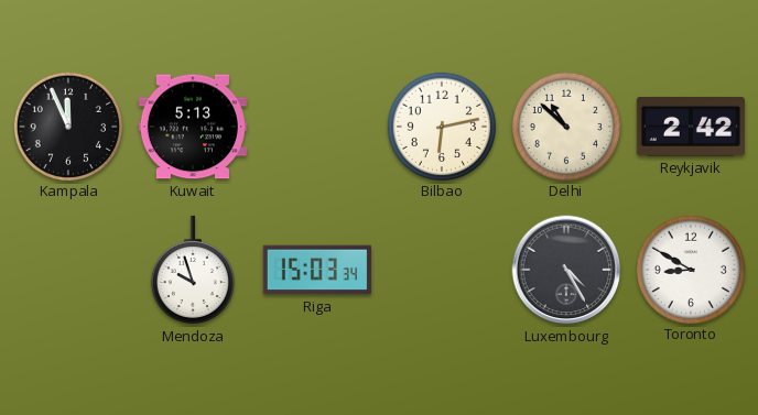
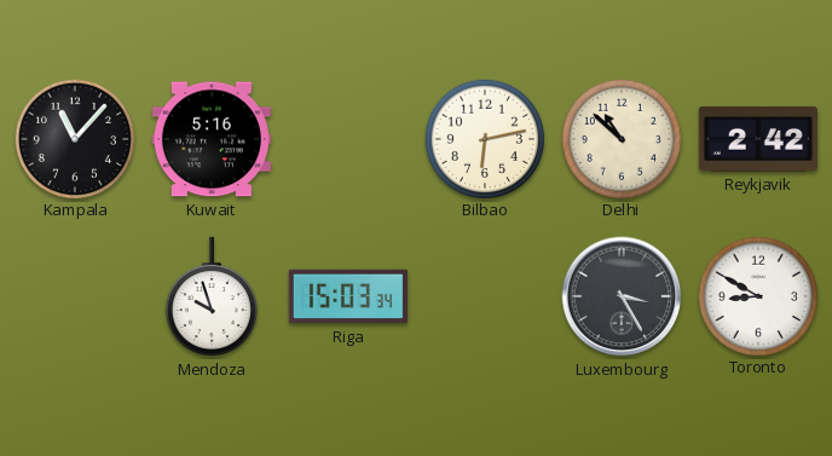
Kampala: 11:56 -> 11:07 (74, 138)
Kuwait: 5:13 -> 5:16 (212, 139)
Luxembourg: 4:25 -> 3:25 (622, 296)
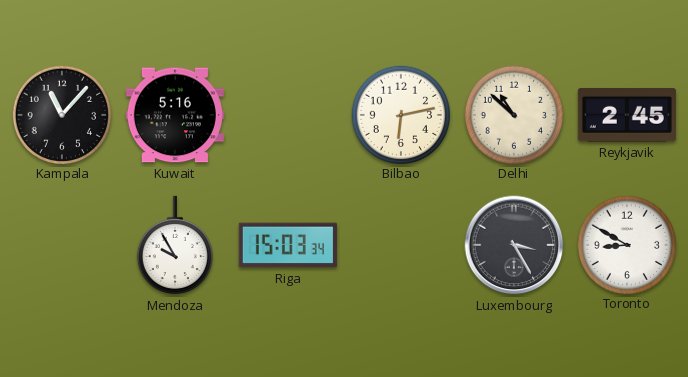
Reykjavik: 2:42 -> 2:45 (627, 115)
Mendoza: 9:57 -> 9:55 (175, 245)
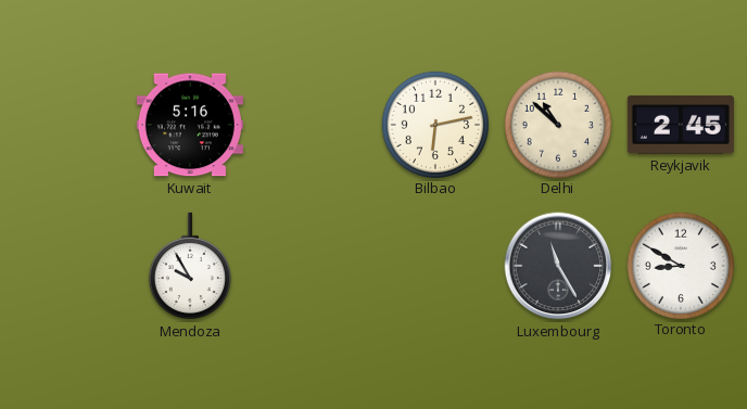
Kampala: 11:07 -> none (61, 114)
Riga: 15:03 -> none (288, 245)
Luxembourg: 3:25 -> 11:25 (558, 266)
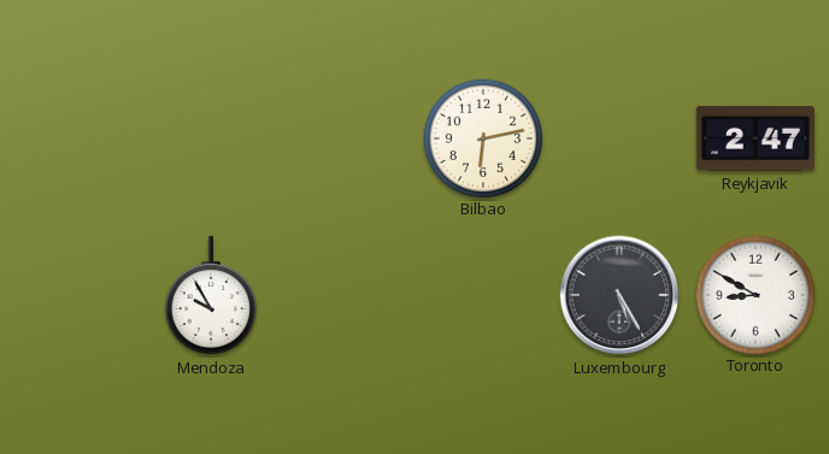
Kuwait: 5:16 -> none (190, 125)
Delhi: 10:52 -> none (557, 124)
Reykjavik: 2:45 -> 2:47 (755, 138)
Luxembourg: 11:25 -> 5:25 (619, 295)
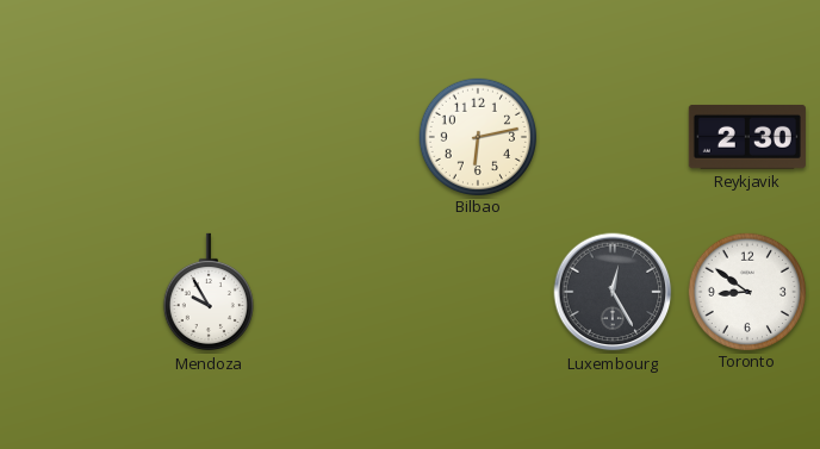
Reykjavik: 2:47 -> 2:30 (747, 137)
Luxembourg: 5:25 -> 12:25 (613, 292)
Toronto: 8:50 -> 8:51 (746, 291)
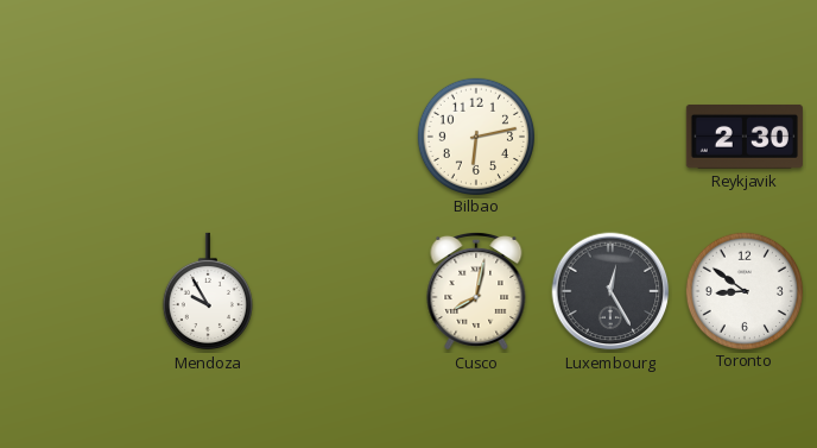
Cusco: none -> 8:02 (476, 291)
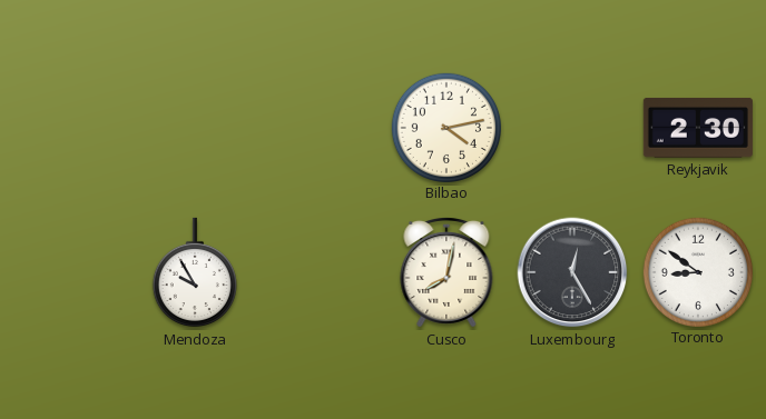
Bilbao: 6:13 -> 4:13 (445, 127)
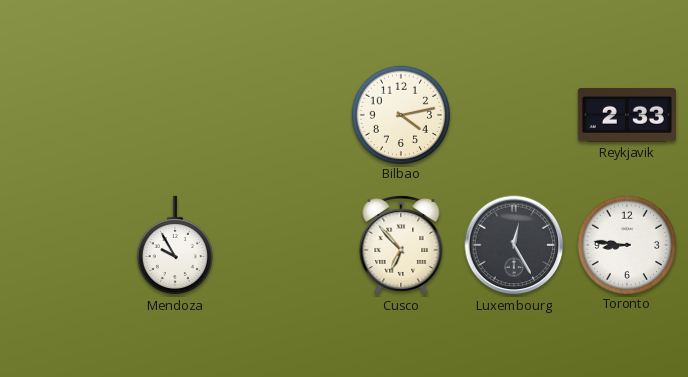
Reykjavik: 2:30 -> 2:33 (627, 115)
Cusco: 8:02 -> 6:53 (401, 245)
Toronto: 8:51 -> 8:46 (626, 244)
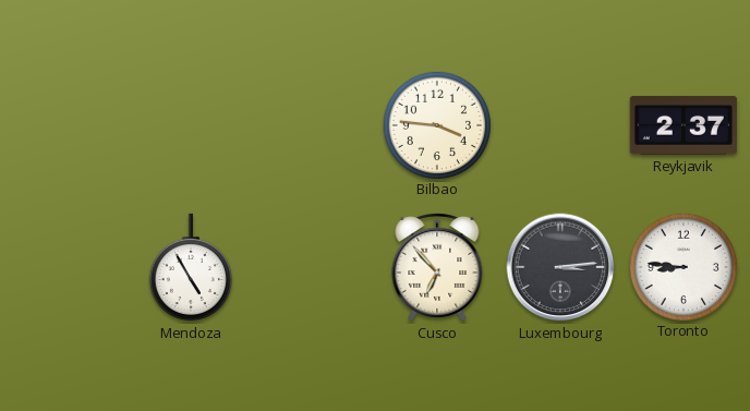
Bilbao: 4:13 -> 3:46 (436, 124)
Reykjavik: 2:33 -> 2:37 (684, 125)
Mendoza: 9:55 -> 4:55 (191, 267)
Luxembourg: 12:25 -> 3:14 (560, 267)
